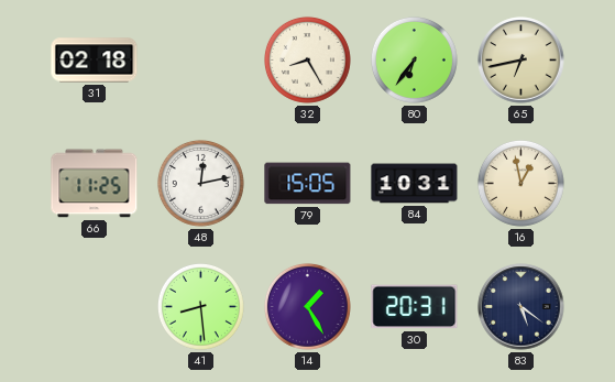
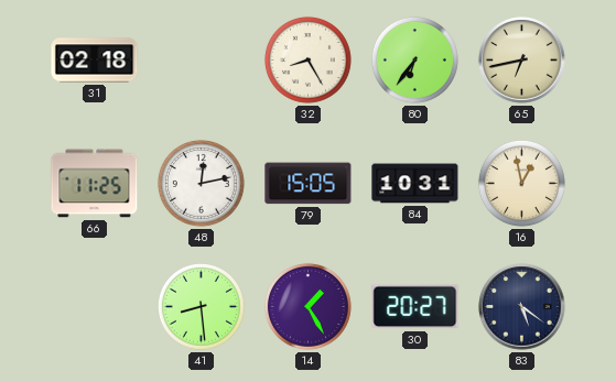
30: 20:31 -> 20:27 (415, 307)
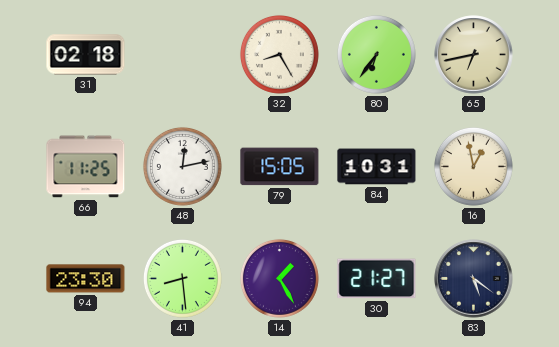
94: none -> 23:30 (86, 279)
30: 20:27 -> 21:27 (377, 279)
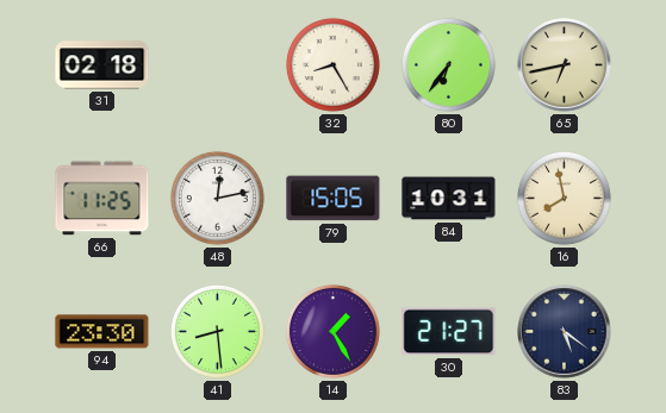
16: 12:58 -> 7:58 (564, 198)
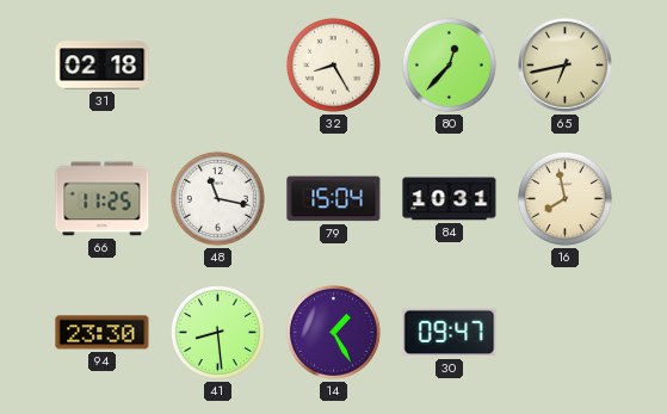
80: 6:36 -> 12:37 (449, 64)
48: 12:13 -> 11:17 (217, 198)
79: 15:05 -> 15:04 (334, 199)
30: 21:27 -> 09:47 (450, 333)
83: 5:21 -> none (565, 332)
